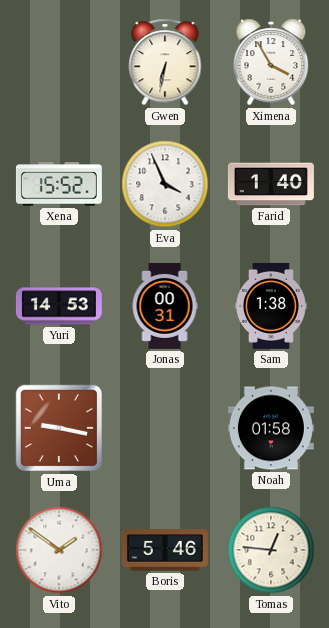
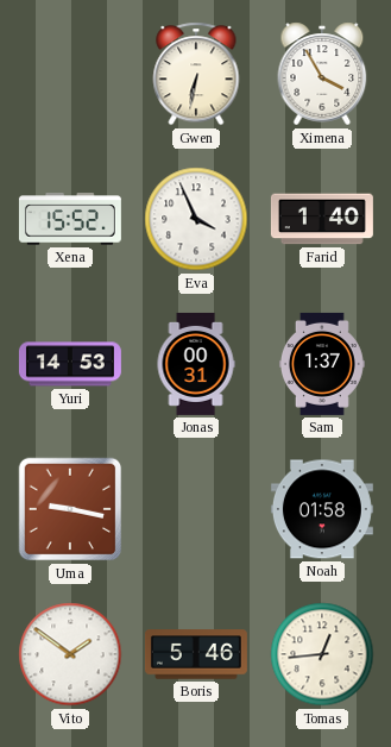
Sam: 1:38 -> 1:37 (322, 364)
Tomas: 12:46 -> 12:44 (322, 654)
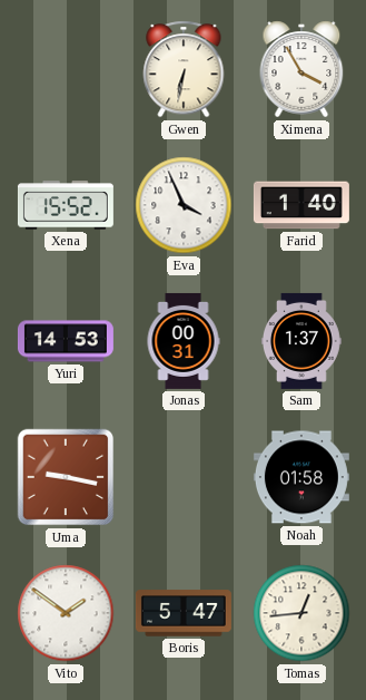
Boris: 5:46 -> 5:47 (184, 613)
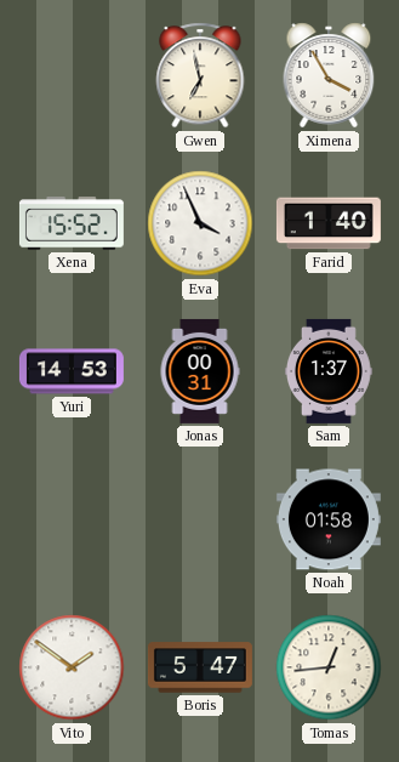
Gwen: 6:32 -> 6:58 (200, 75)
Uma: 9:17 -> none (66, 477)
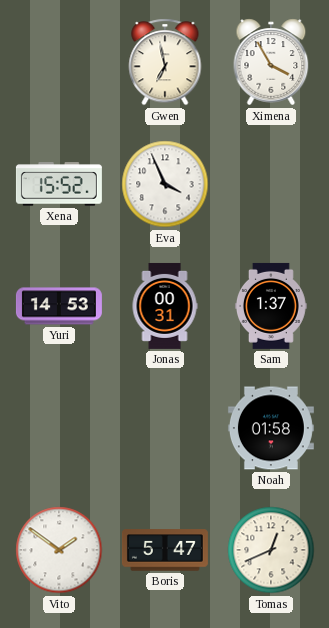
Farid: 1:40 -> none (329, 223)
Tomas: 12:44 -> 12:41 (271, 550)
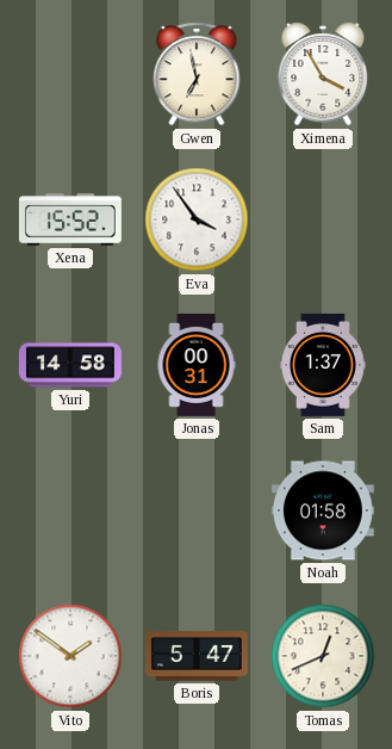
Eva: 3:56 -> 3:54 (197, 219)
Yuri: 14:53 -> 14:58 (70, 365)
